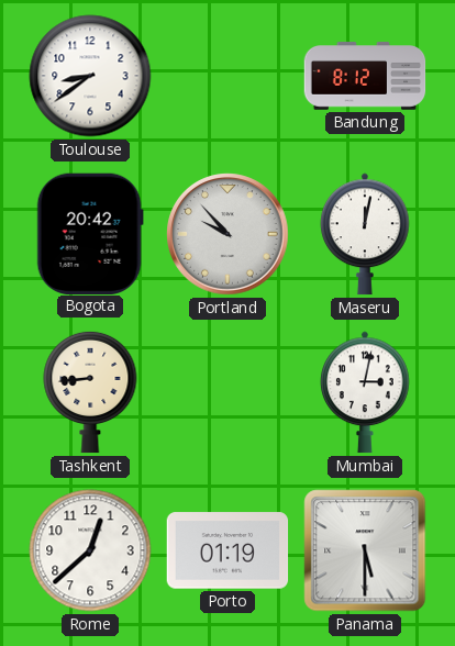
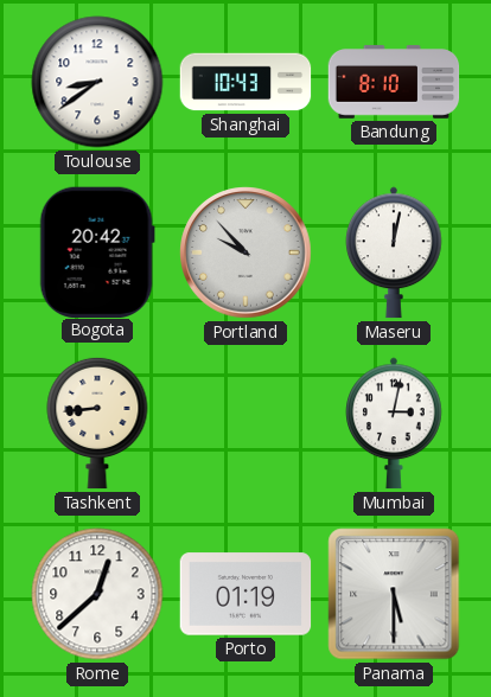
Shanghai: none -> 10:43 (245, 82)
Bandung: 8:12 -> 8:10 (394, 82)
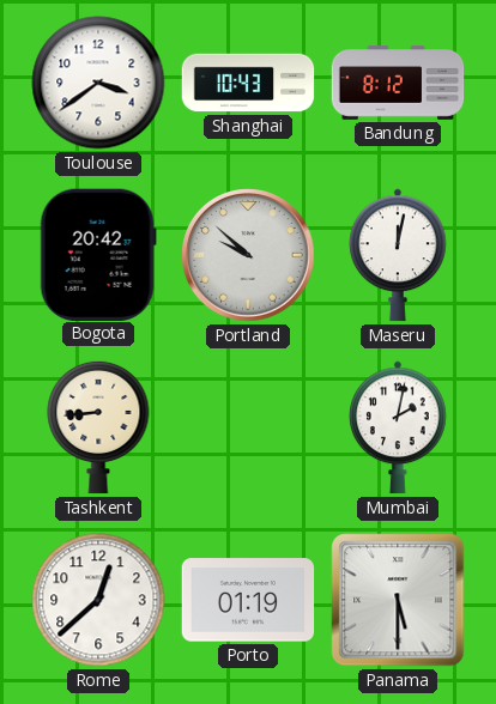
Toulouse: 8:39 -> 3:39 (98, 83)
Bandung: 8:10 -> 8:12 (398, 83)
Portland: 9:53 -> 9:52 (248, 255)
Mumbai: 3:02 -> 2:02 (398, 427)
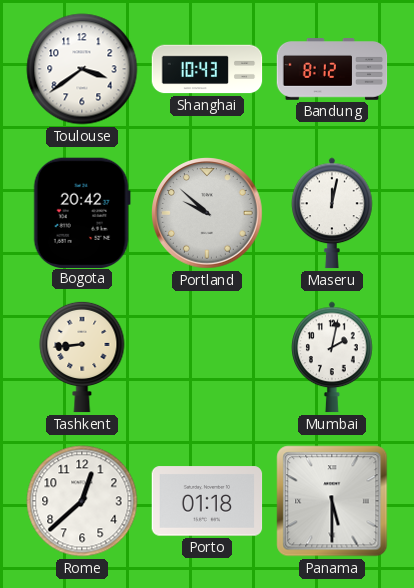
Porto: 01:19 -> 01:18 (207, 501)
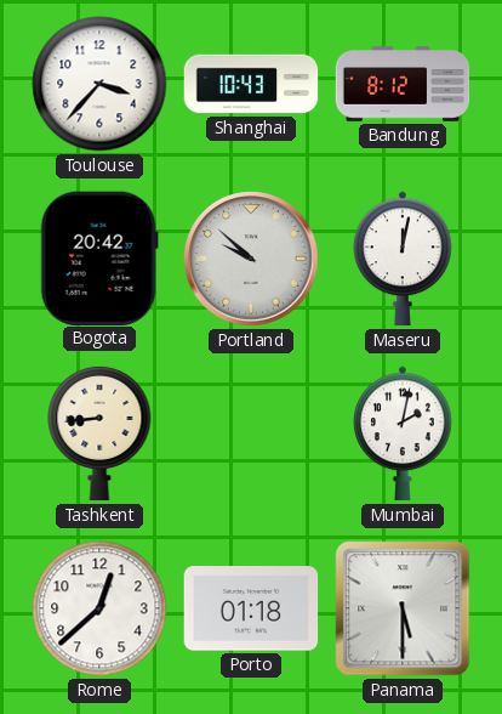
Toulouse: 3:39 -> 3:37 (99, 84)
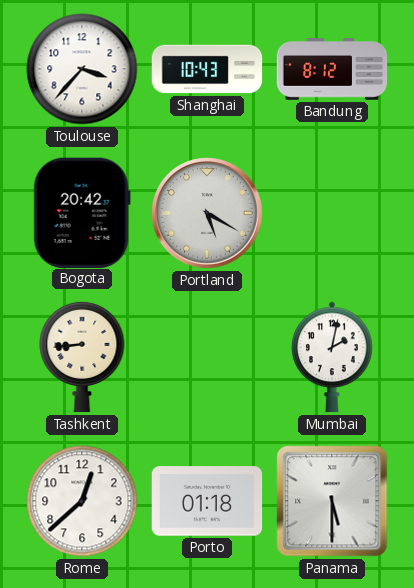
Portland: 9:52 -> 5:20 (207, 213)
Maseru: 12:02 -> none (403, 259)
